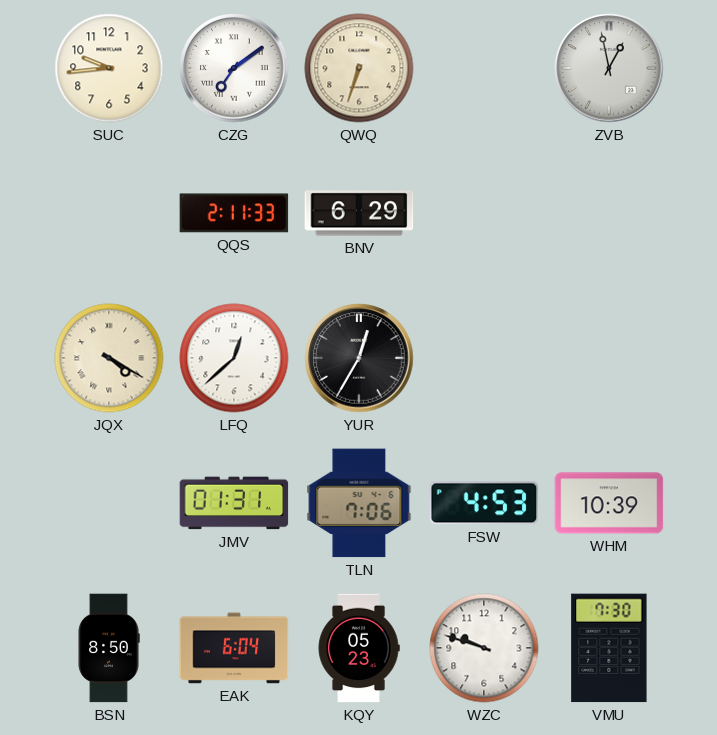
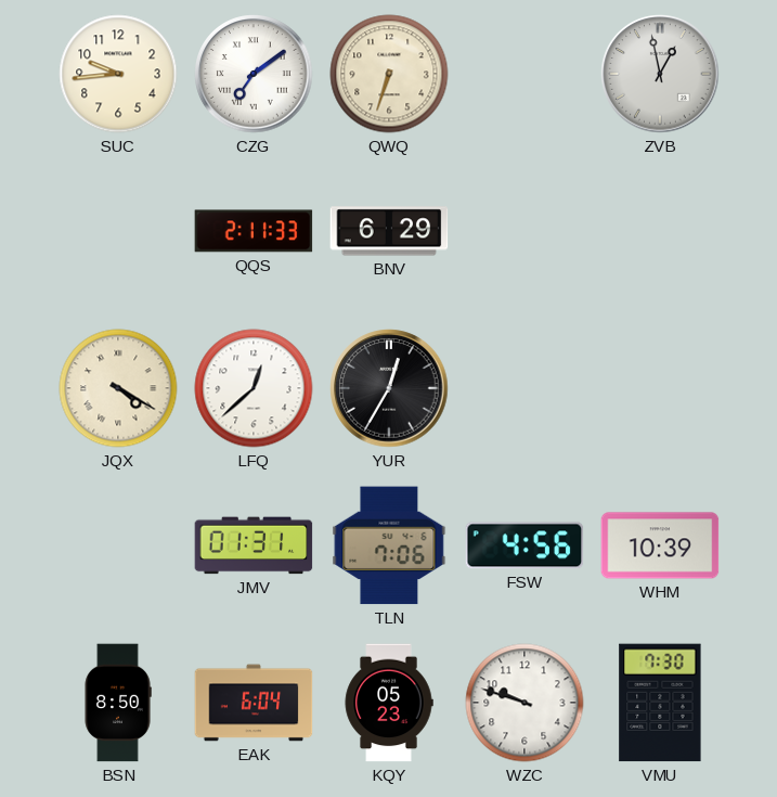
FSW: 4:53 -> 4:56 (525, 545)
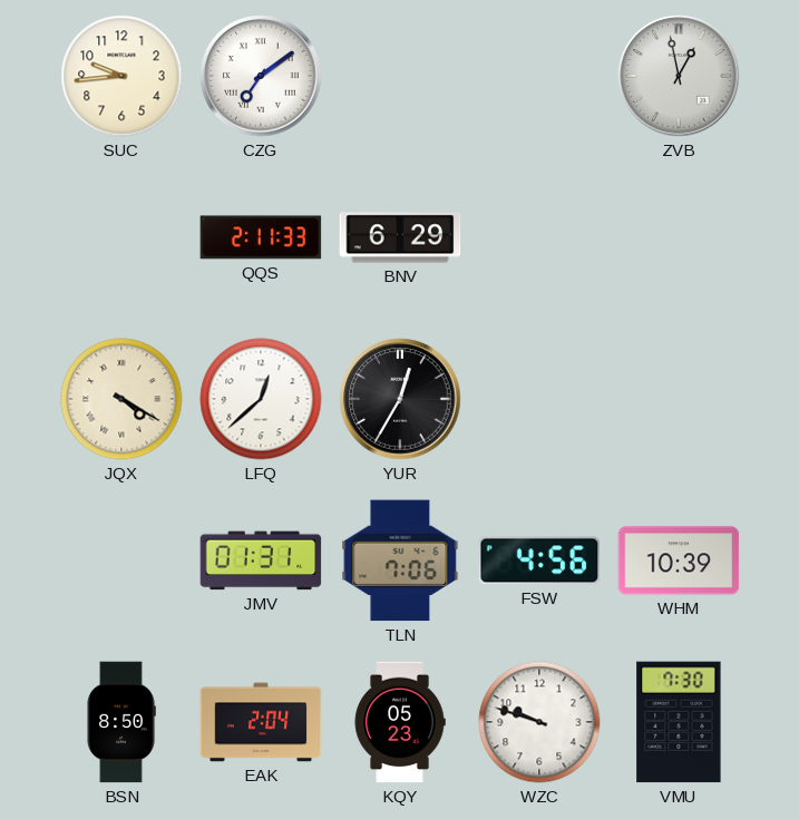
QWQ: 6:33 -> none (389, 74)
EAK: 6:04 -> 2:04 (261, 722)
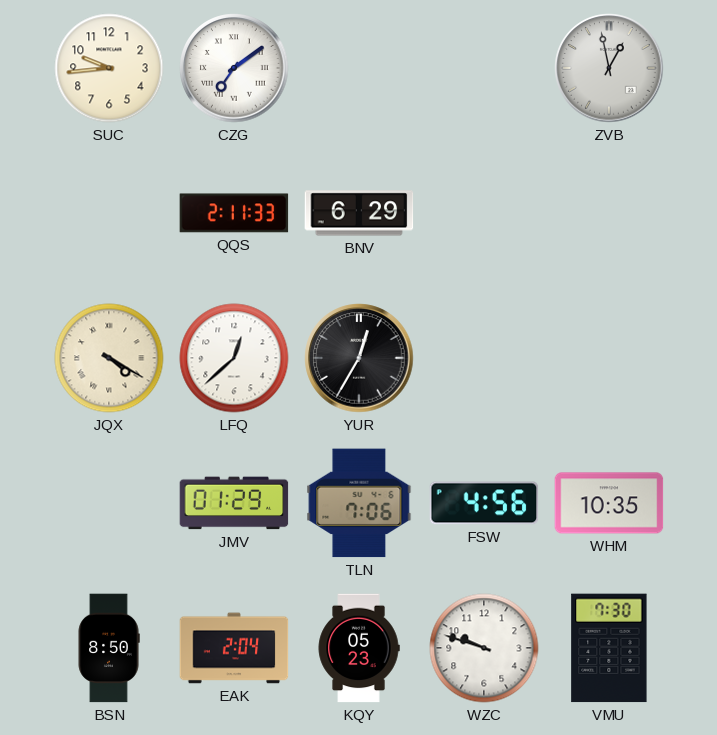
JMV: 01:31 -> 01:29 (234, 503)
WHM: 10:39 -> 10:35 (609, 503)
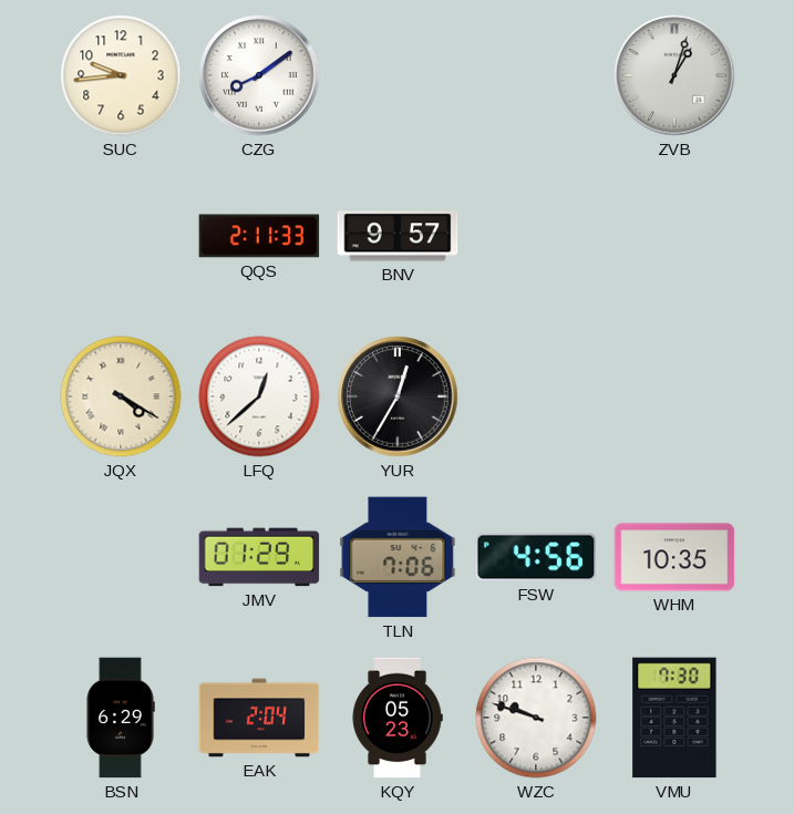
CZG: 7:09 -> 8:09 (259, 75)
ZVB: 12:58 -> 1:03 (674, 75)
BNV: 6:29 -> 9:57 (398, 236)
BSN: 8:50 -> 6:29 (121, 718)
